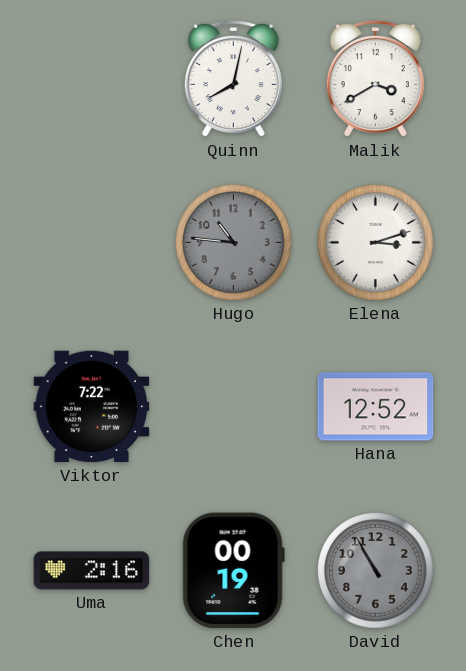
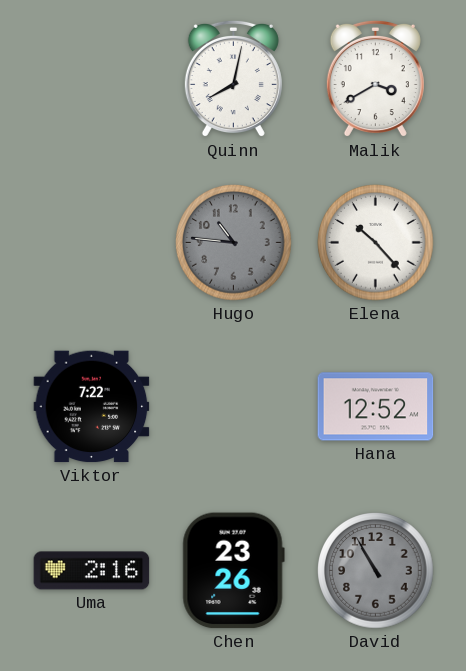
Elena: 3:12 -> 10:23 (376, 243)
Chen: 00:19 -> 23:26 (233, 571)
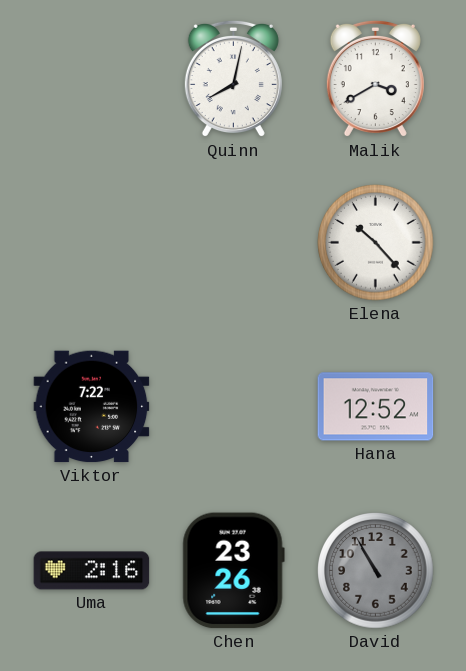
Hugo: 10:46 -> none (234, 243)
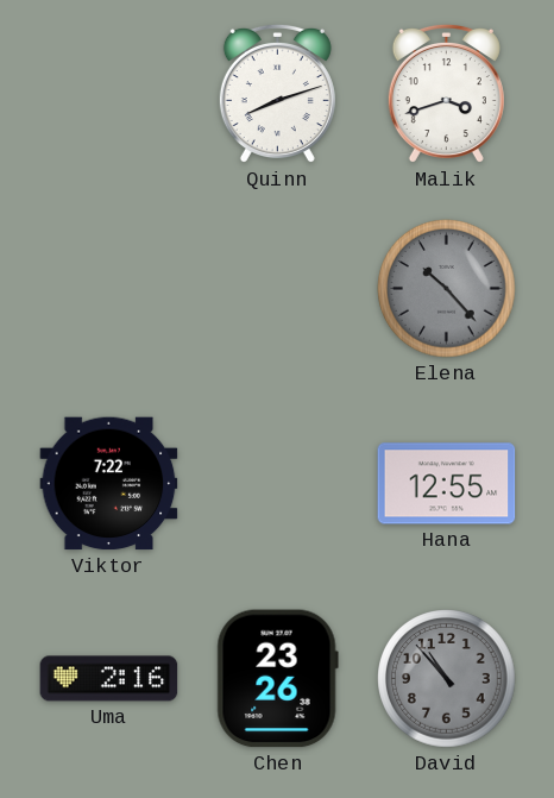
Quinn: 8:02 -> 8:12 (277, 94)
Malik: 3:40 -> 3:42 (446, 94)
Elena dial: white -> grey (447, 289)
Hana: 12:52 -> 12:55 (447, 484)
David: 10:55 -> 10:53 (447, 679)
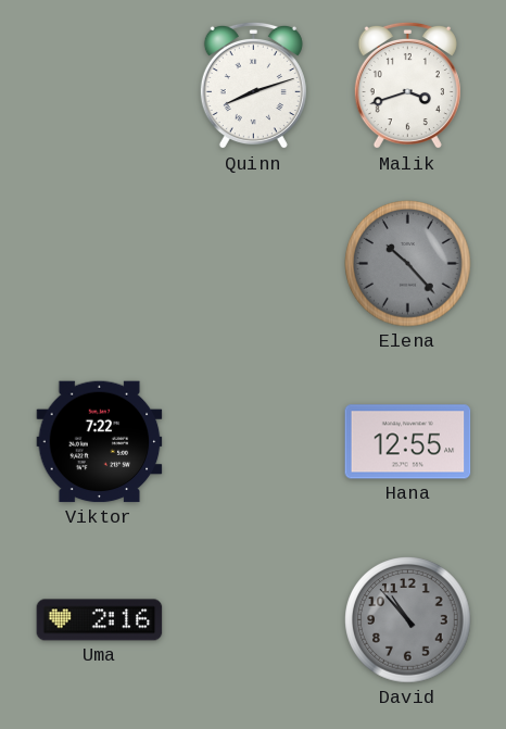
Chen: 23:26 -> none (277, 679)
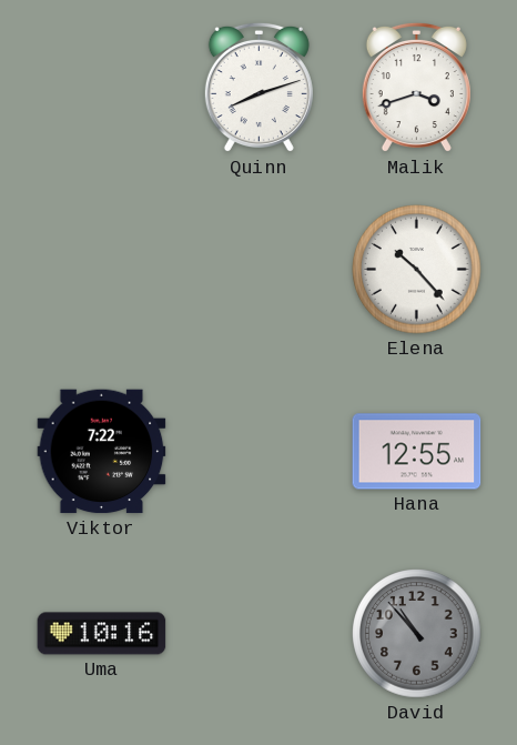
Elena dial: grey -> white (417, 270)
Uma: 2:16 -> 10:16 (102, 634)
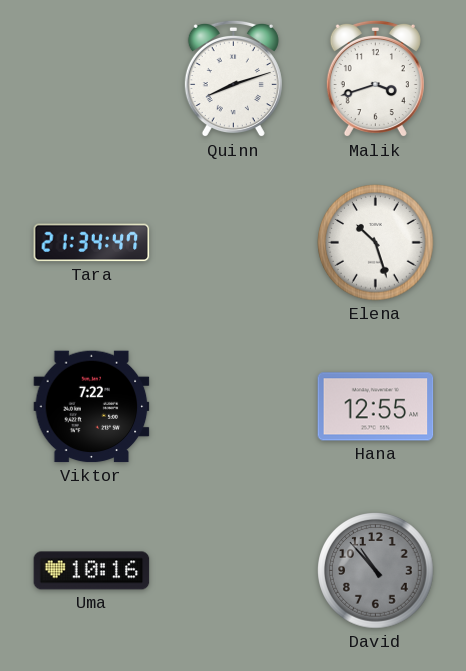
Tara: none -> 21:34 (92, 243)
Elena: 10:23 -> 10:27 (376, 243)
